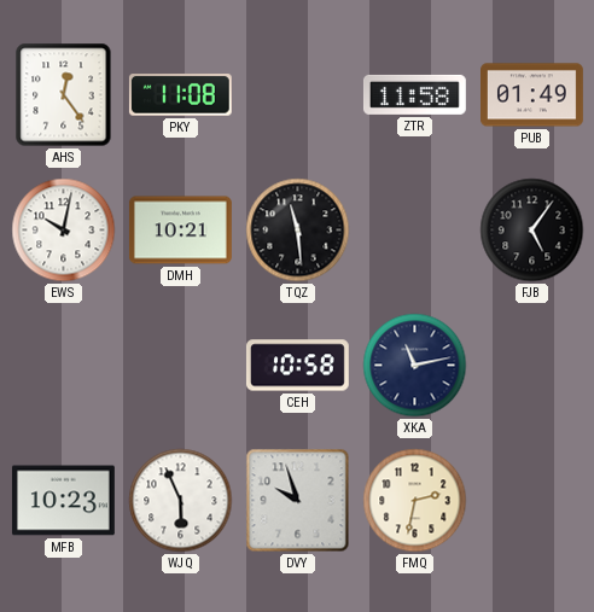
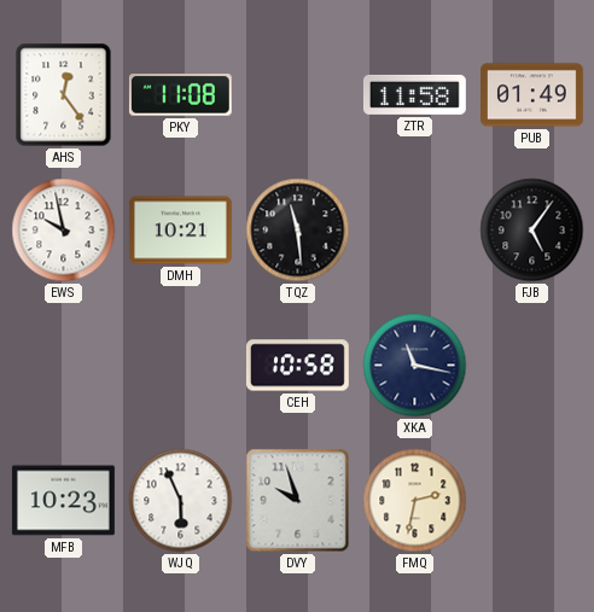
EWS: 10:02 -> 9:58 (64, 231)
XKA: 11:13 -> 11:17 (415, 366)
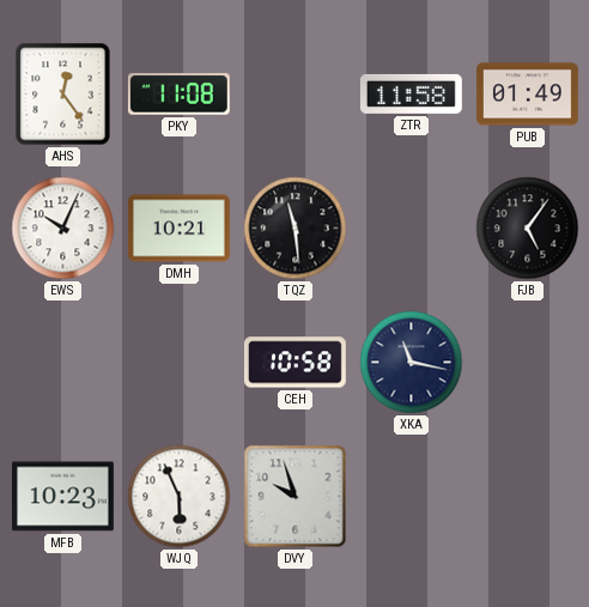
EWS: 9:58 -> 10:04 (63, 229)
FMQ: 2:32 -> none (415, 501)
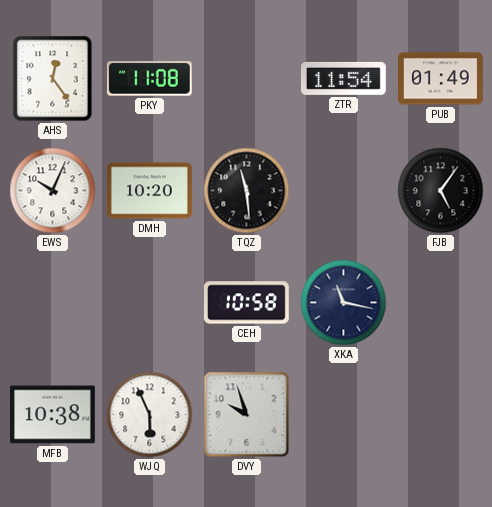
ZTR: 11:58 -> 11:54 (343, 78)
DMH: 10:21 -> 10:20 (149, 191)
MFB: 10:23 -> 10:38 (52, 415)
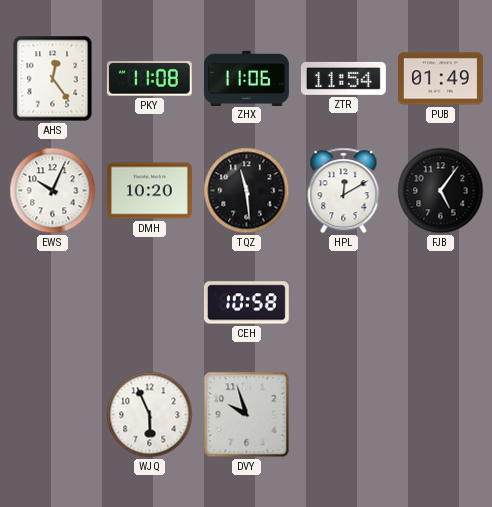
ZHX: none -> 11:06 (246, 78)
HPL: none -> 12:10 (344, 191)
XKA: 11:17 -> none (344, 303)
MFB: 10:38 -> none (52, 415)
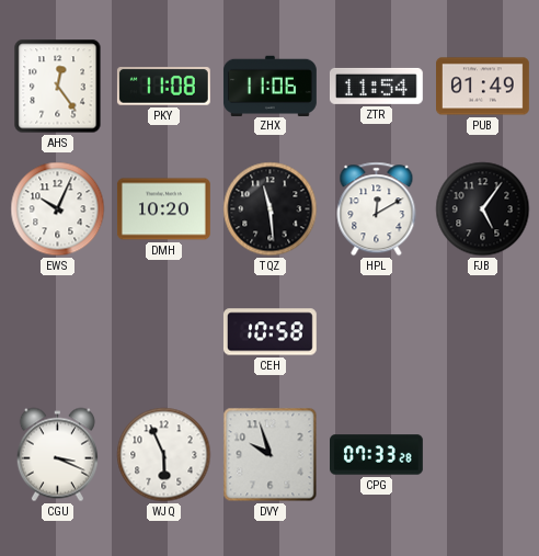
CGU: none -> 3:19 (57, 455)
CPG: none -> 07:33 (377, 455)
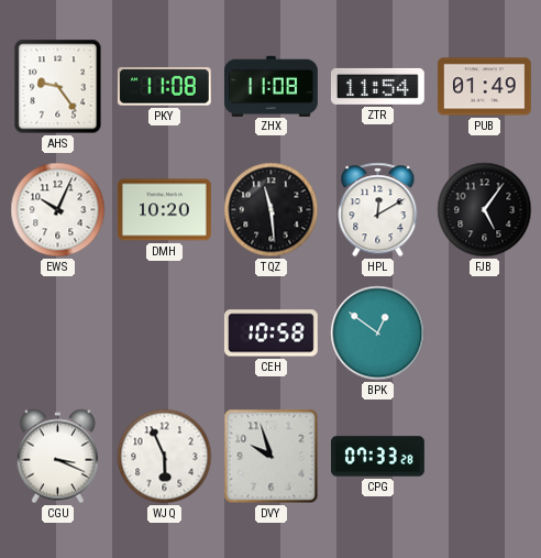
AHS: 12:24 -> 9:24 (58, 87)
ZHX: 11:06 -> 11:08 (270, 86)
BPK: none -> 12:51 (378, 333)
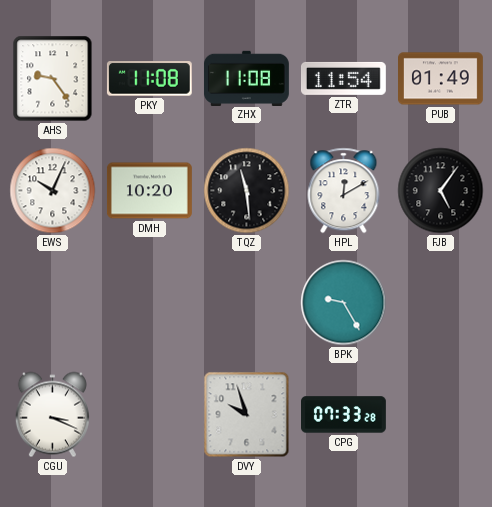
CEH: 10:58 -> none (270, 333)
BPK: 12:51 -> 9:25 (344, 303)
WJQ: 5:56 -> none (165, 457)
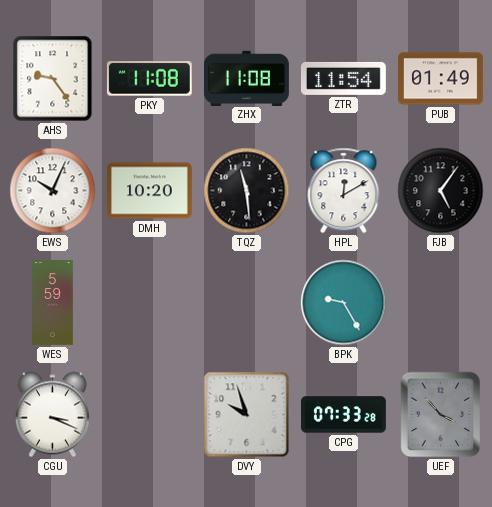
WES: none -> 5:59 (53, 303)
UEF: none -> 3:53 (441, 415)
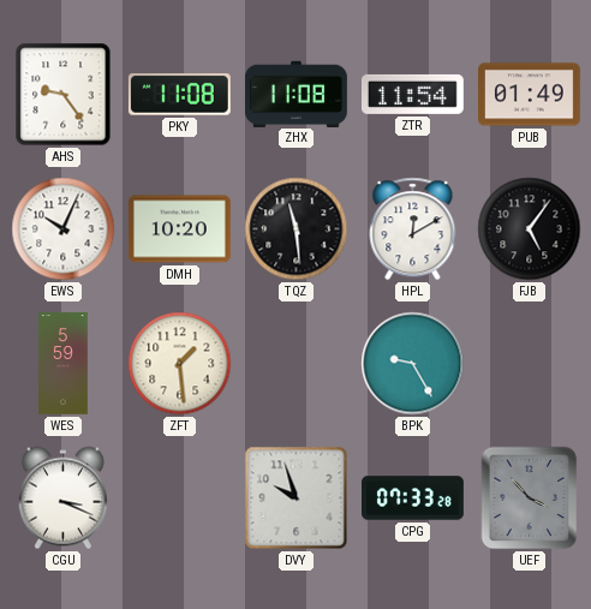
ZFT: none -> 1:29 (180, 364)
